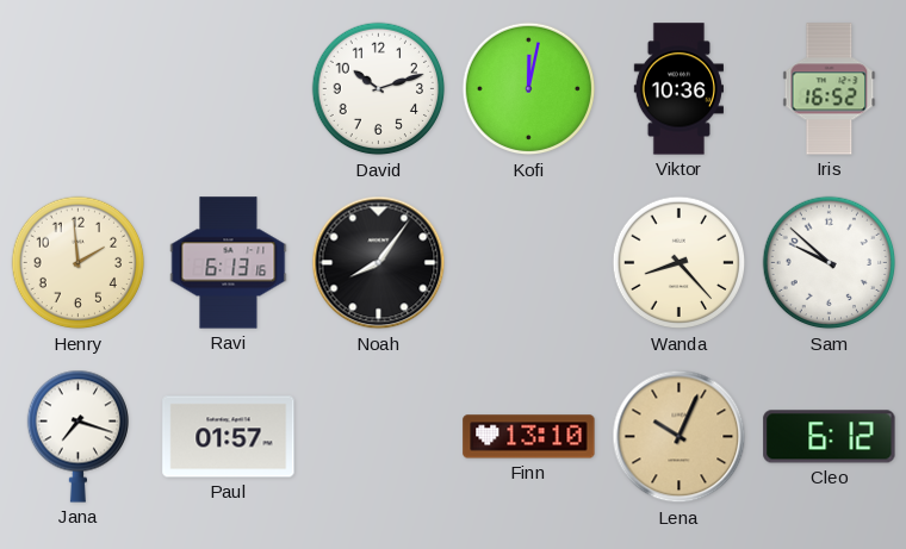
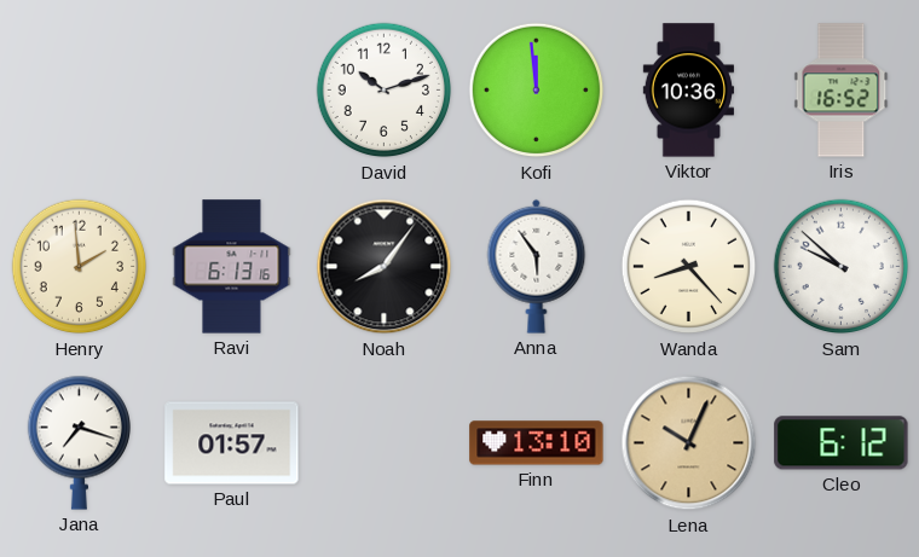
Kofi: 12:02 -> 11:59 (537, 91)
Anna: none -> 5:54 (537, 266)
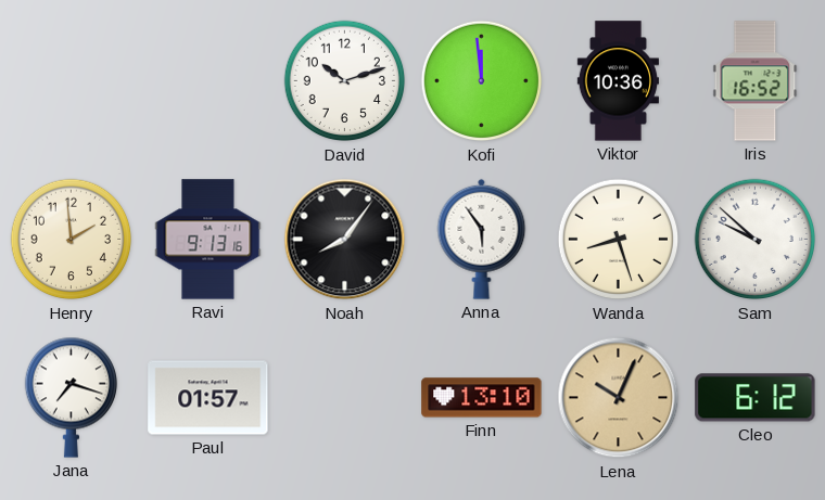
Ravi: 6:13 -> 9:13 (208, 240)
Wanda: 8:23 -> 8:27 (619, 240)
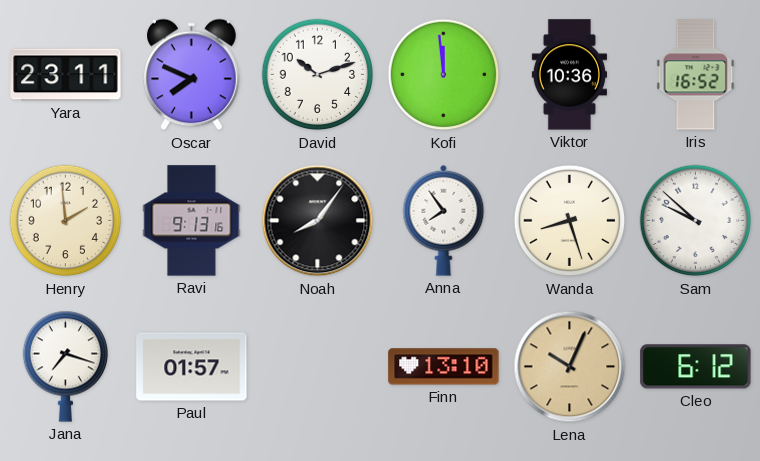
Yara: none -> 23:11 (66, 75)
Oscar: none -> 7:49 (192, 75)
Anna: 5:54 -> 7:54 (444, 220)
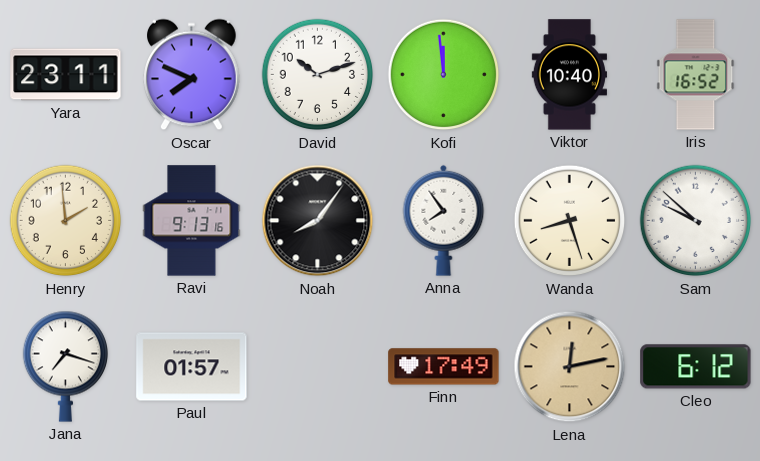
Viktor: 10:36 -> 10:40 (569, 75)
Finn: 13:10 -> 17:49 (444, 367)
Lena: 10:04 -> 12:13 (570, 367)
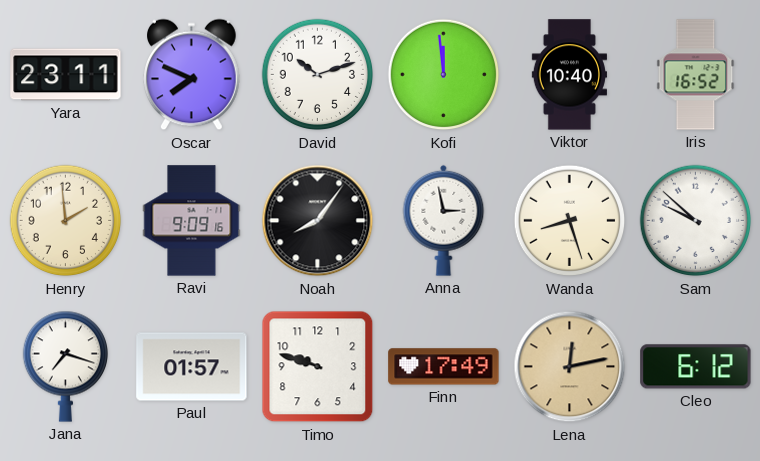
Ravi: 9:13 -> 9:09 (192, 221)
Anna: 7:54 -> 2:58 (444, 220)
Timo: none -> 9:48 (318, 367)
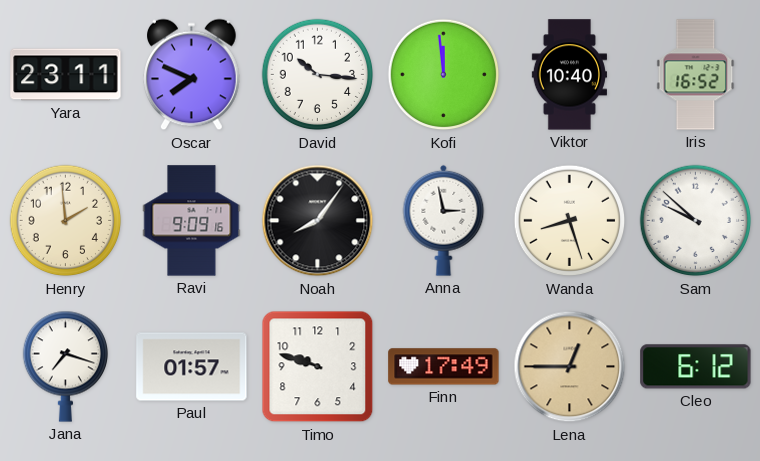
David: 10:12 -> 10:16 (318, 75)
Lena: 12:13 -> 12:45 (570, 367)
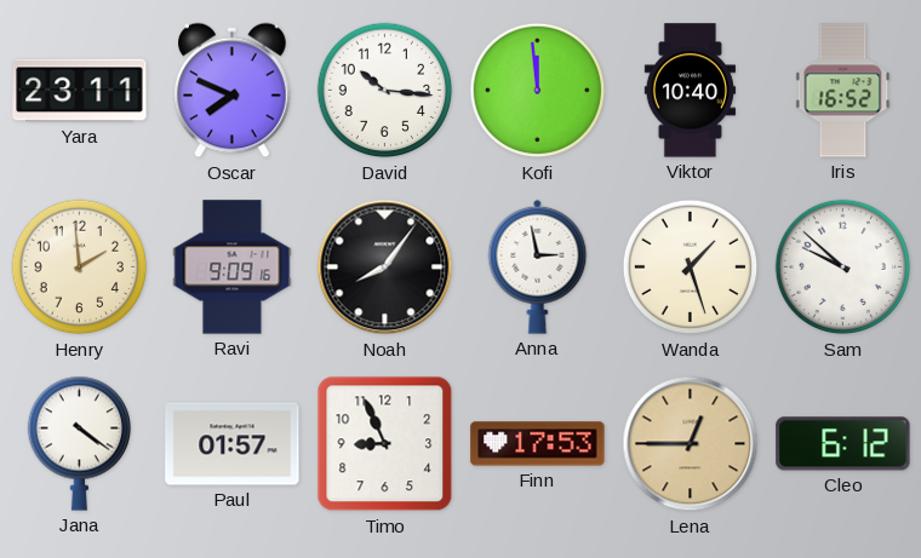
Wanda: 8:27 -> 1:27 (691, 268)
Jana: 7:18 -> 4:21 (79, 443)
Timo: 9:48 -> 8:56 (385, 444)
Finn: 17:49 -> 17:53 (538, 444)
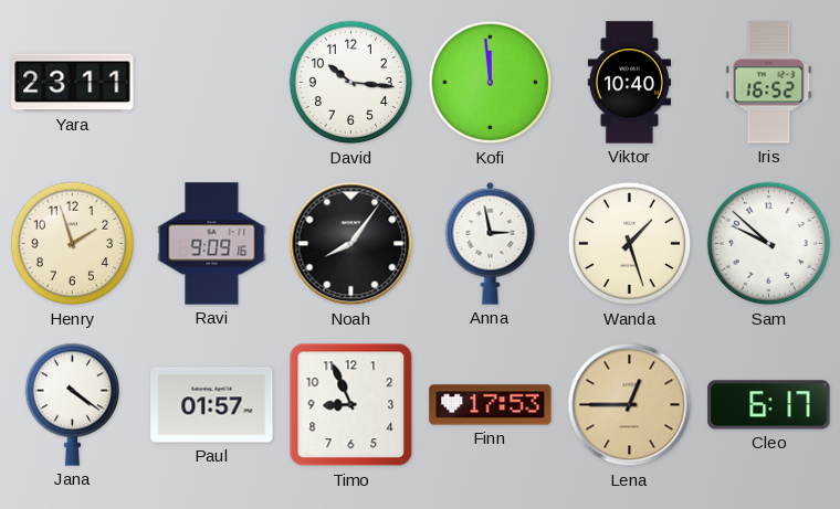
Oscar: 7:49 -> none (233, 91)
Henry: 1:59 -> 1:57 (73, 244)
Cleo: 6:12 -> 6:17 (769, 405)
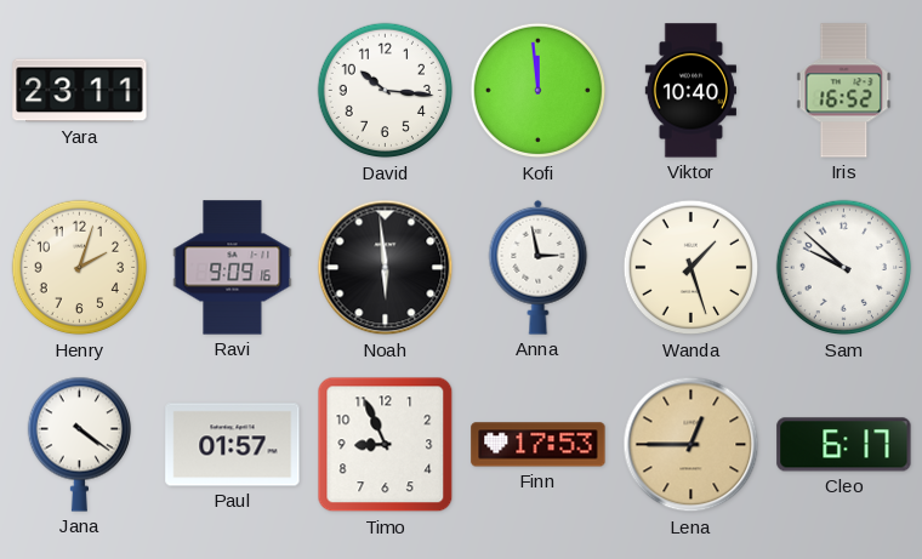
Henry: 1:57 -> 2:03 (80, 268)
Noah: 8:06 -> 5:59 (386, 268)
